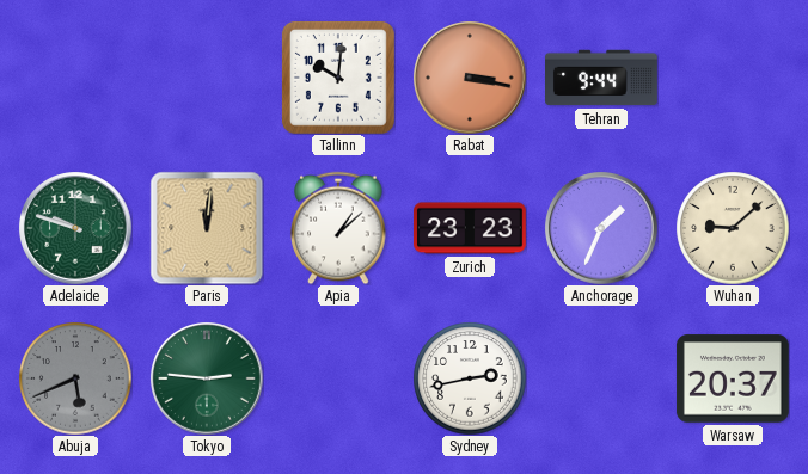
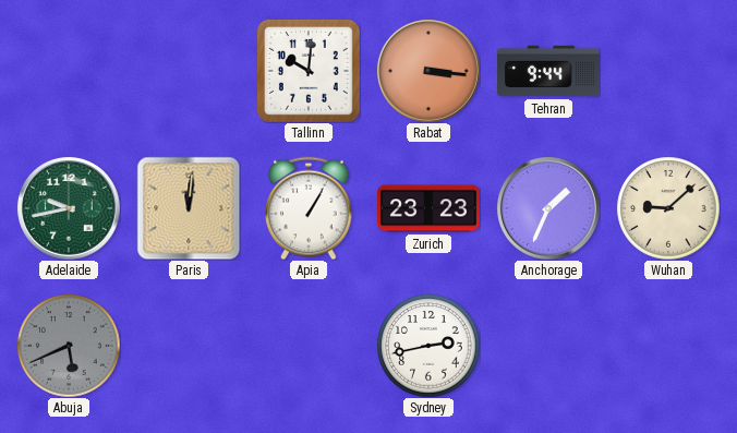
Rabat: 3:17 -> 3:16 (428, 71)
Adelaide: 9:48 -> 9:43 (69, 208)
Apia: 1:08 -> 1:05 (309, 208)
Tokyo: 2:46 -> none (207, 378)
Warsaw: 20:37 -> none (733, 378)
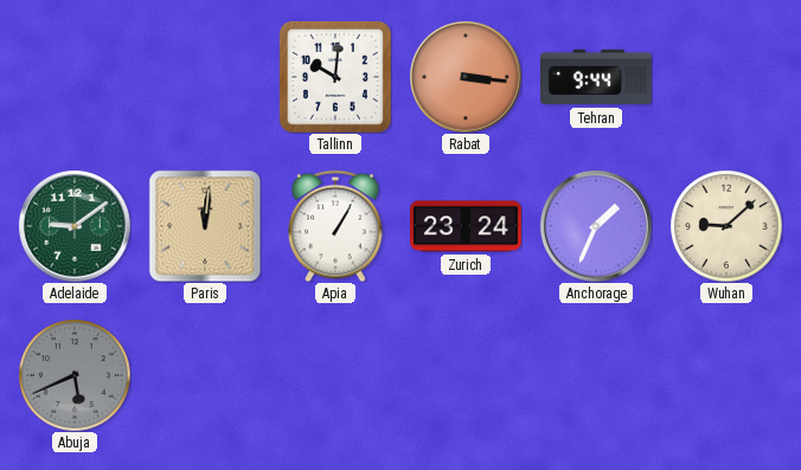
Adelaide: 9:43 -> 9:09 (75, 226)
Zurich: 23:23 -> 23:24 (467, 226)
Sydney: 2:43 -> none (428, 346)
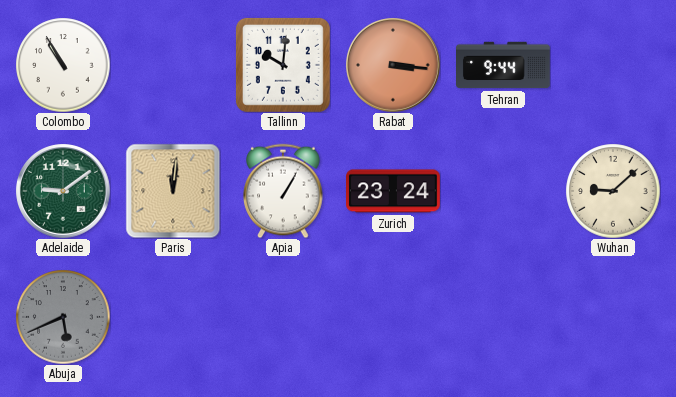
Colombo: none -> 10:55 (63, 65)
Anchorage: 1:34 -> none (596, 226)
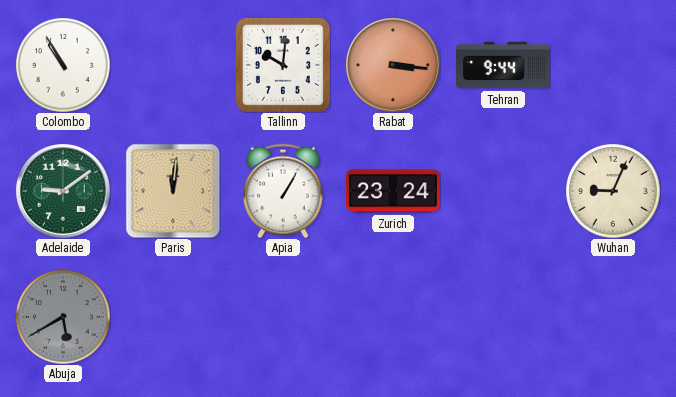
Wuhan: 9:08 -> 9:04 (613, 191)
Abuja: 5:41 -> 5:40 (63, 317)
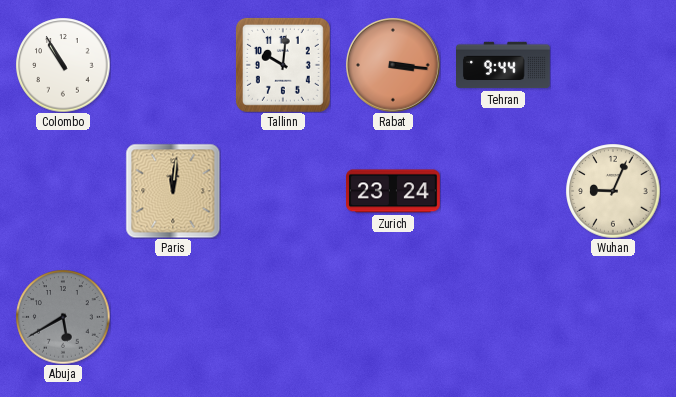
Adelaide: 9:09 -> none (63, 191)
Apia: 1:05 -> none (283, 191)
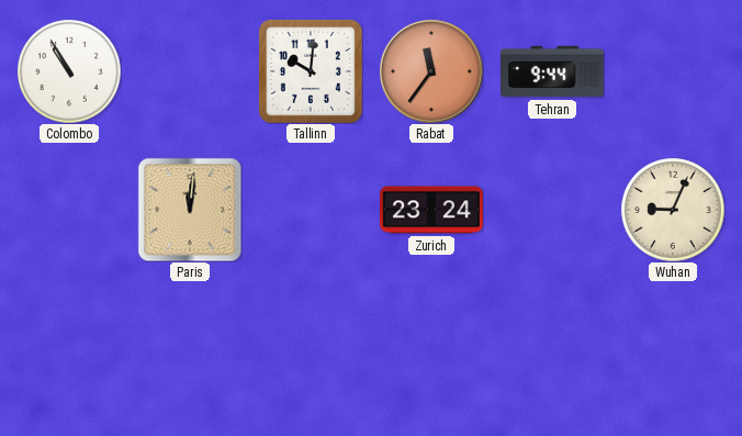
Rabat: 3:16 -> 11:36 (431, 71)
Abuja: 5:40 -> none (63, 317)
